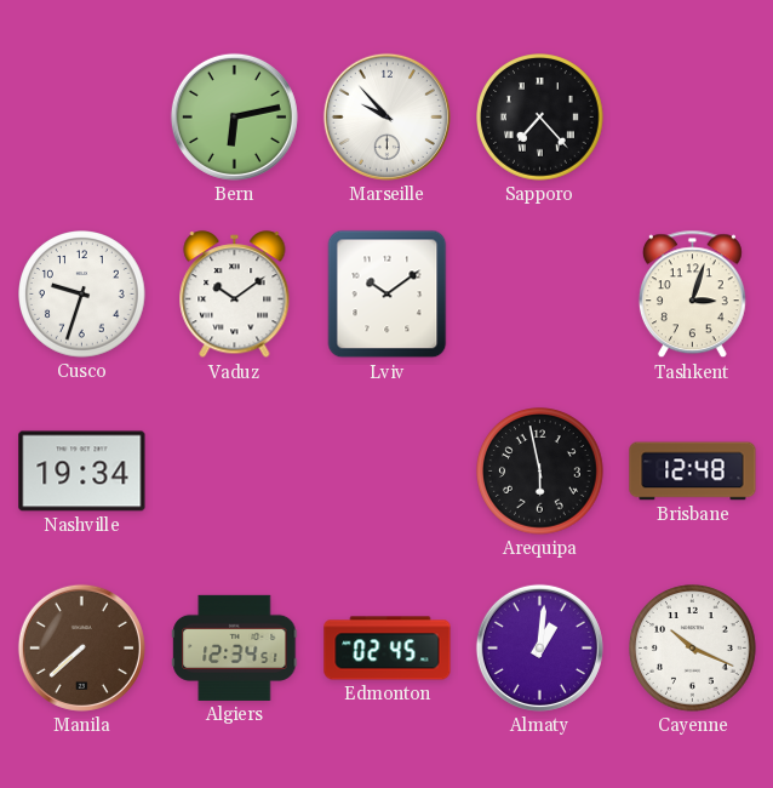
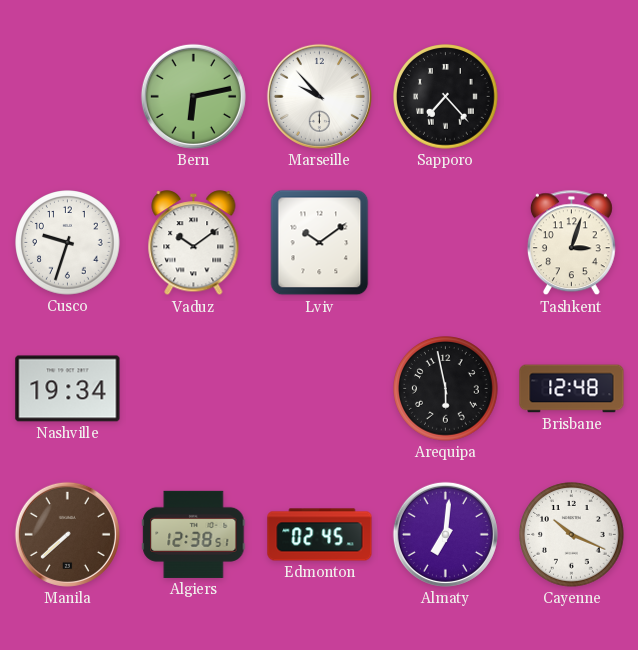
Algiers: 12:34 -> 12:38 (194, 534)
Almaty: 1:01 -> 7:01 (445, 534)
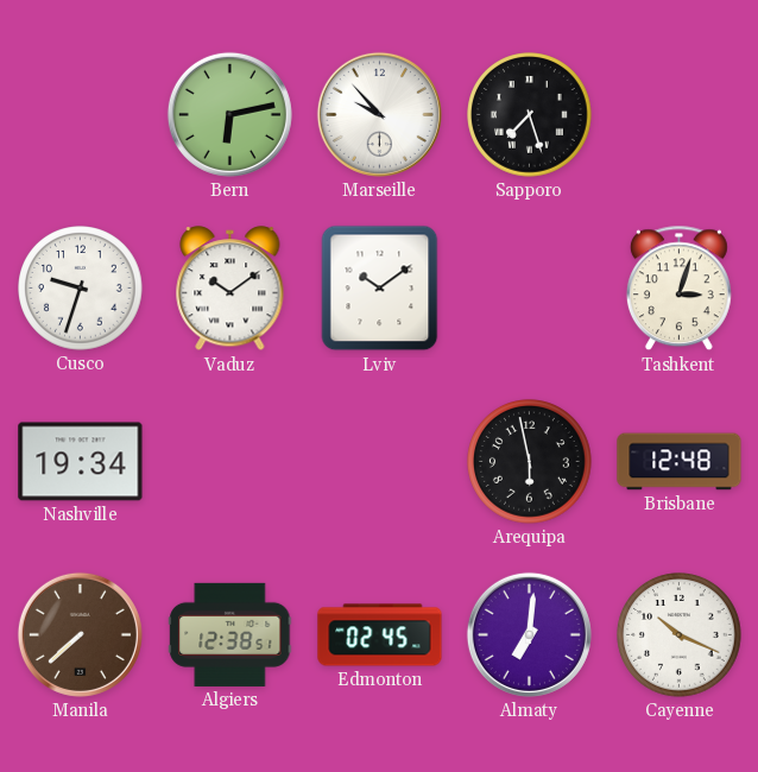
Sapporo: 7:23 -> 7:27 (530, 115)
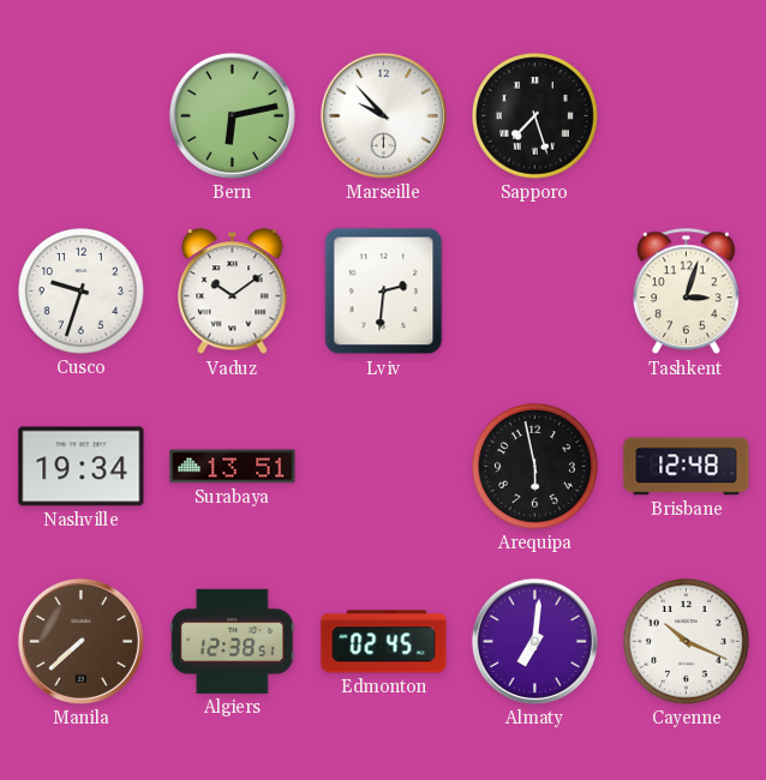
Lviv: 10:09 -> 2:31 (384, 292)
Surabaya: none -> 13:51 (233, 467)
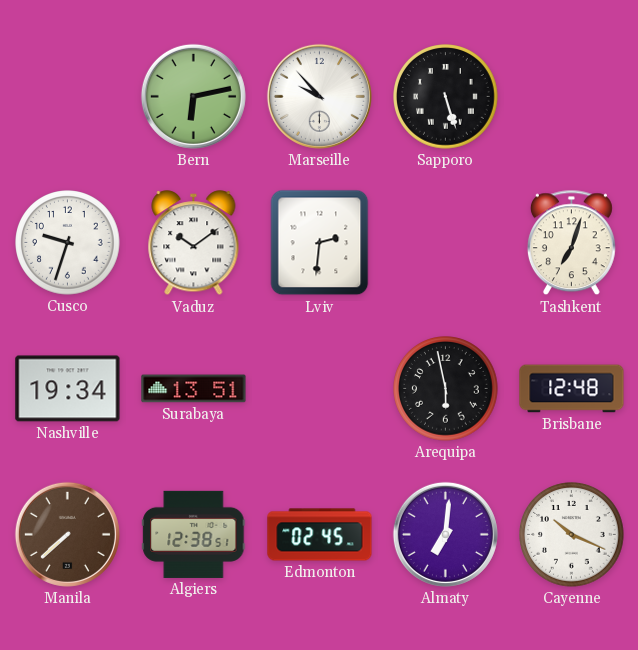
Sapporo: 7:27 -> 5:27 (446, 97)
Tashkent: 3:03 -> 7:03 (571, 243)
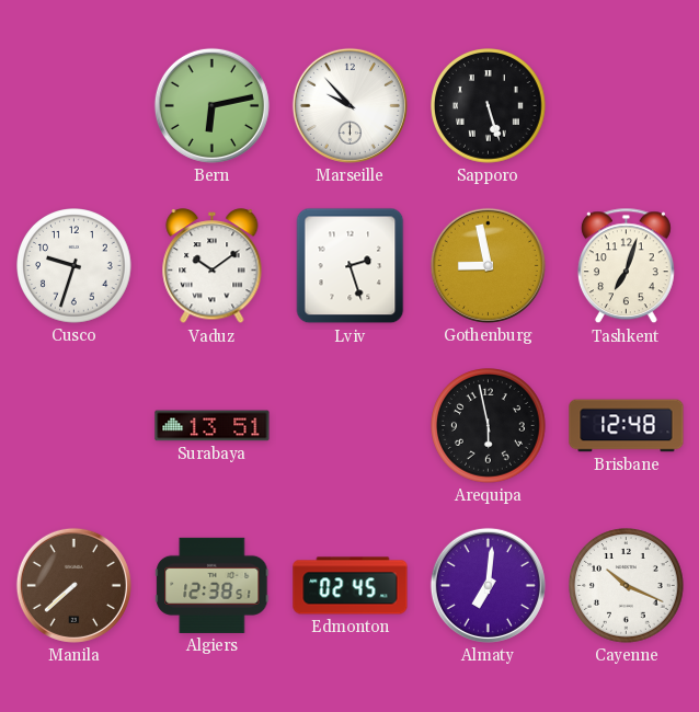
Lviv: 2:31 -> 2:27 (351, 266)
Gothenburg: none -> 8:58 (488, 265)
Nashville: 19:34 -> none (68, 389)
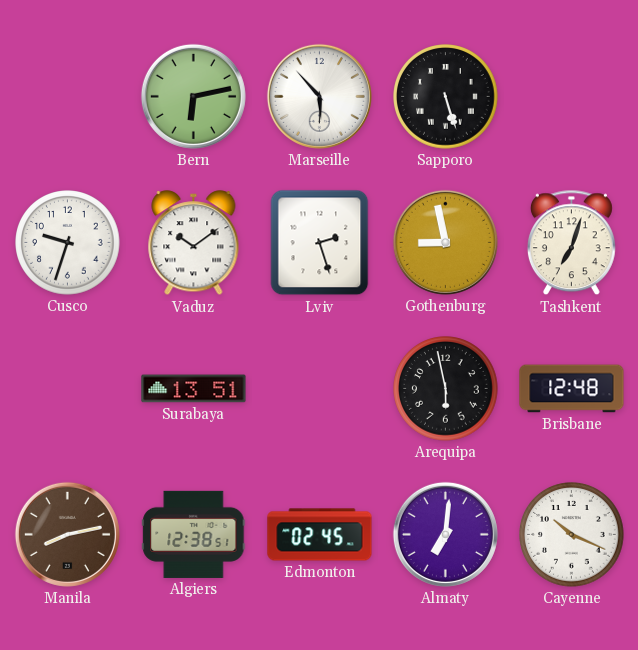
Marseille: 9:53 -> 5:53 (319, 96)
Manila: 7:38 -> 8:13 (67, 534)
